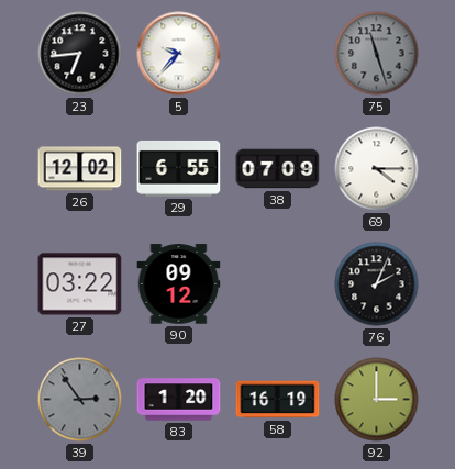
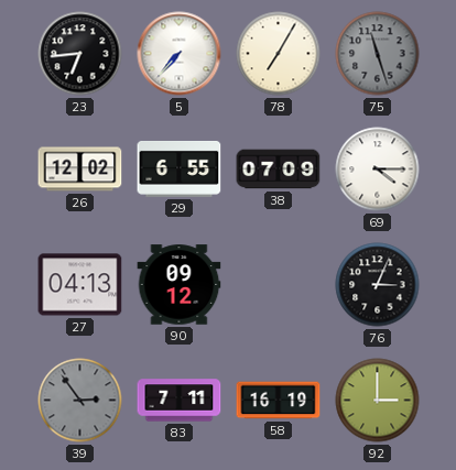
5: 9:37 -> 7:37 (180, 54)
78: none -> 7:05 (279, 54)
27: 03:22 -> 04:13 (80, 285)
76: 2:04 -> 3:04 (378, 285)
83: 1:20 -> 7:11 (180, 401)
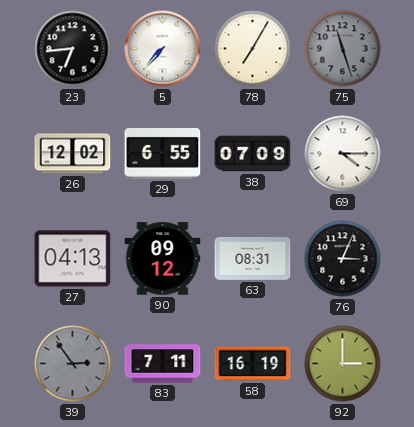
63: none -> 08:31 (253, 259)
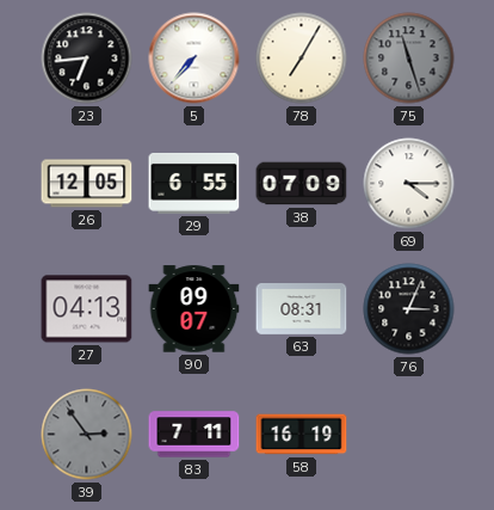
26: 12:02 -> 12:05 (87, 184)
90: 09:12 -> 09:07 (194, 309)
92: 3:00 -> none (343, 364)
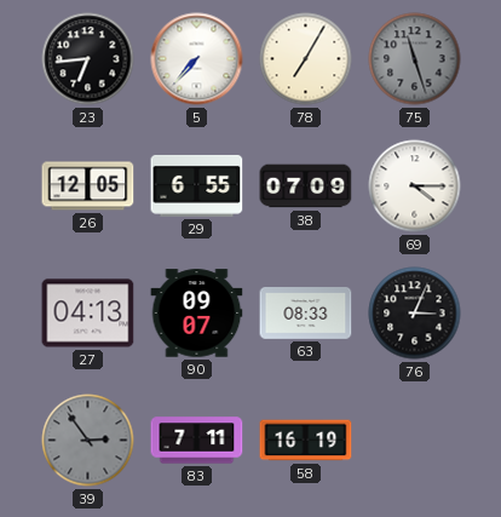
63: 08:31 -> 08:33 (306, 314)
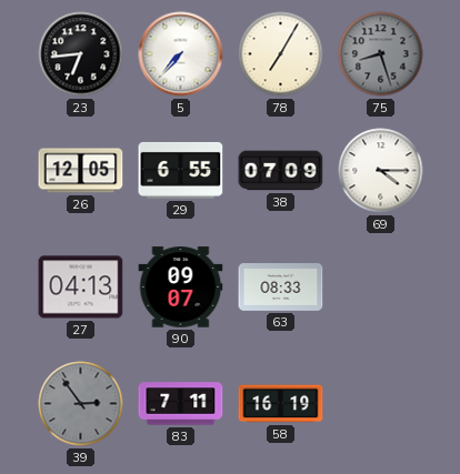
75: 11:27 -> 8:27 (381, 54)
76: 3:04 -> none (415, 314)
